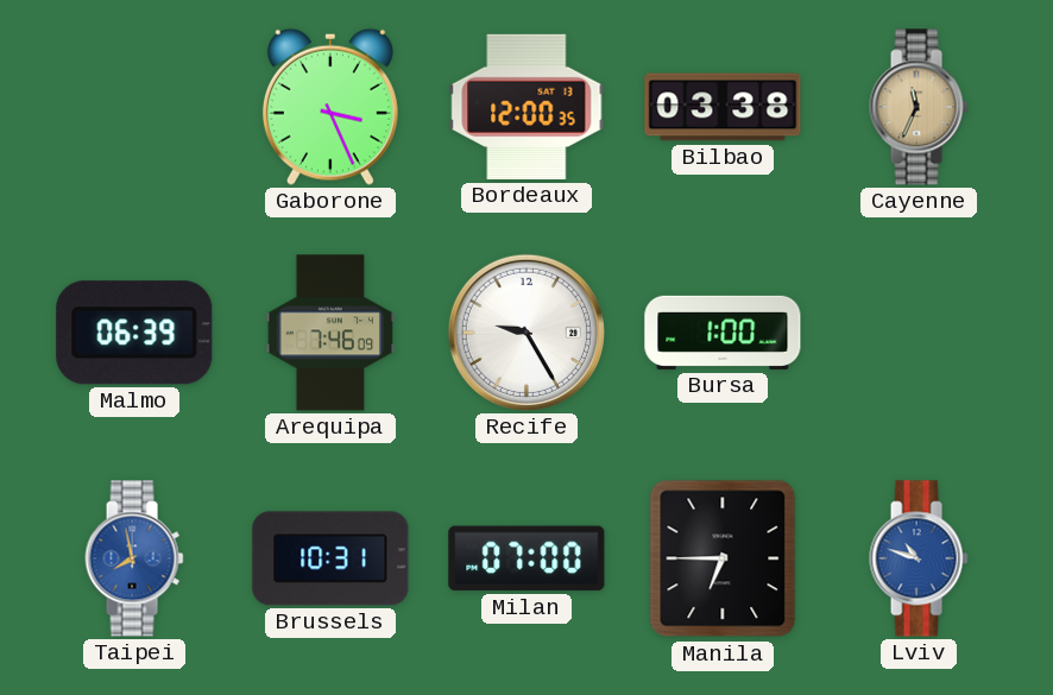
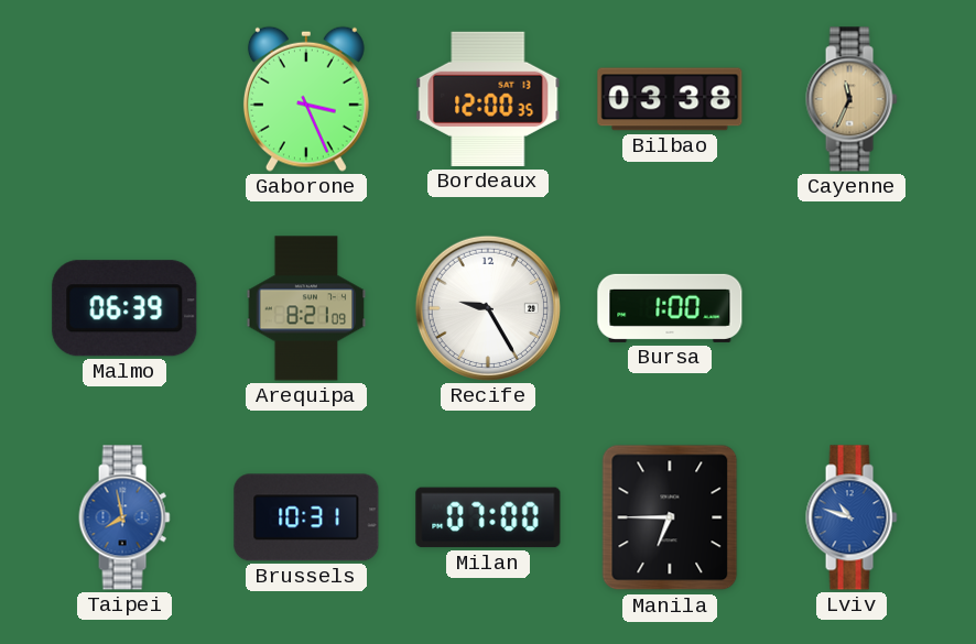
Arequipa: 7:46 -> 8:21 (306, 308)
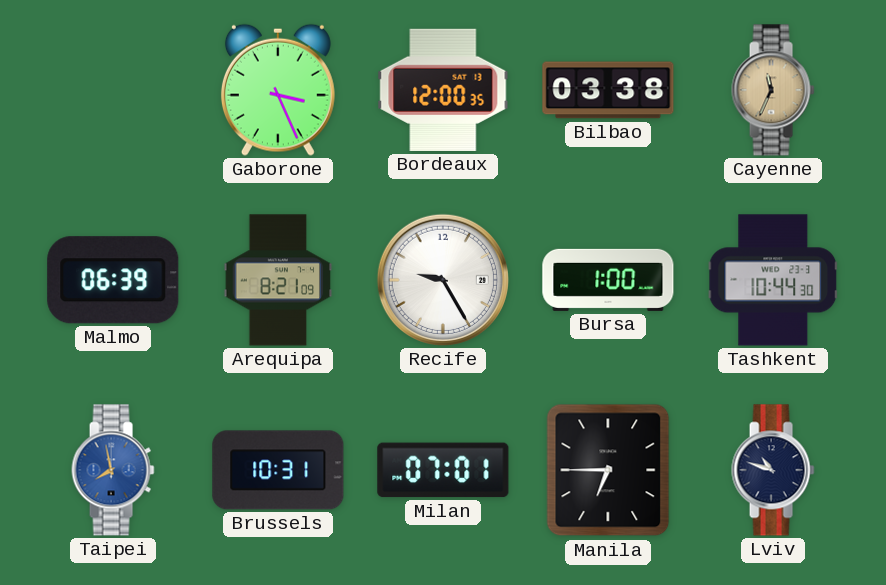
Tashkent: none -> 10:44 (773, 280)
Milan: 07:00 -> 07:01 (443, 470)
Lviv dial: blue -> navy (773, 470)
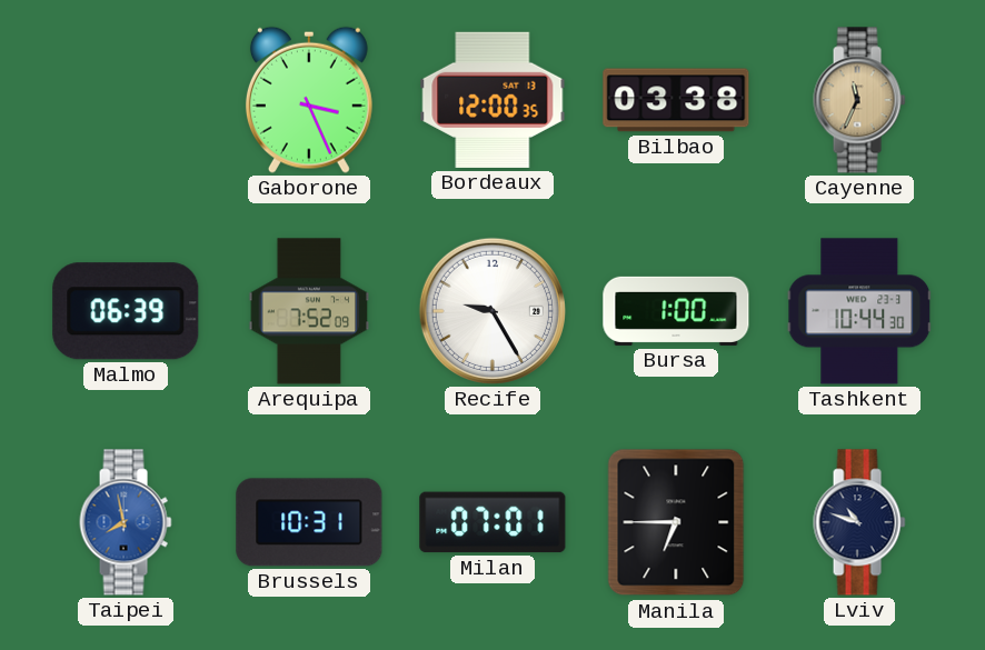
Arequipa: 8:21 -> 7:52 (309, 311)
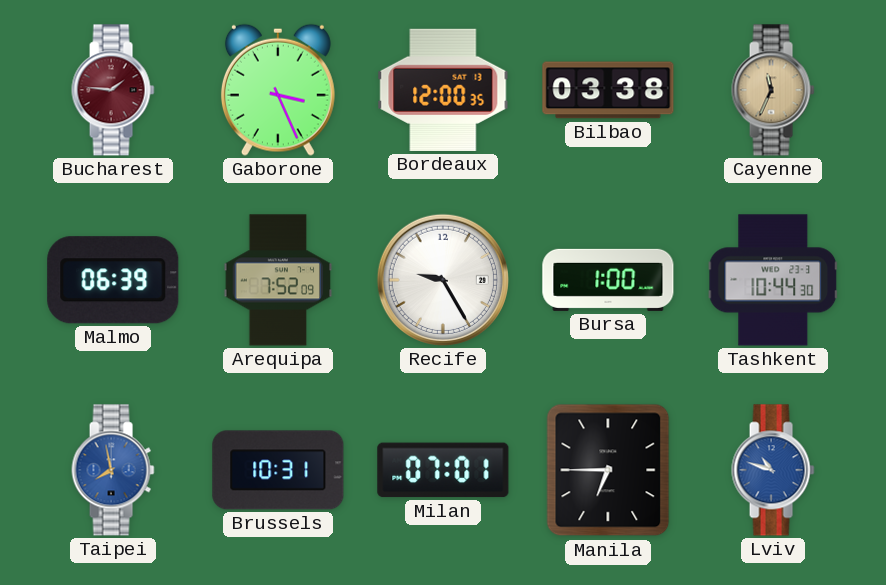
Bucharest: none -> 1:46 (113, 90)
Lviv dial: navy -> blue (773, 470)
